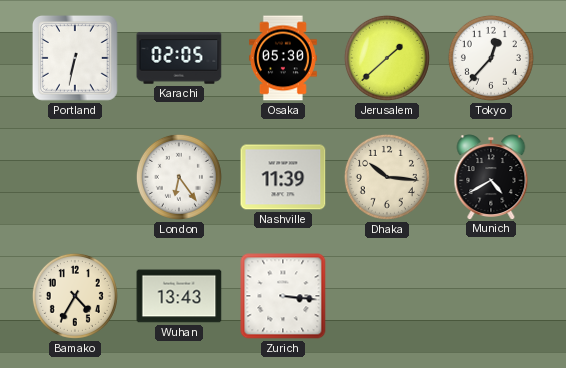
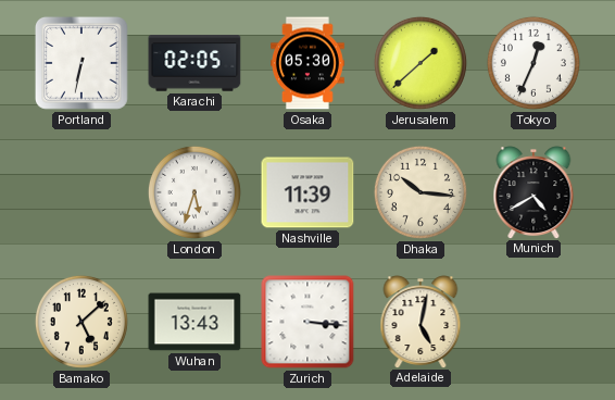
Tokyo: 12:37 -> 12:34 (534, 63)
London: 6:24 -> 5:33 (194, 192)
Bamako: 4:35 -> 5:08 (81, 322)
Adelaide: none -> 5:02 (421, 322)
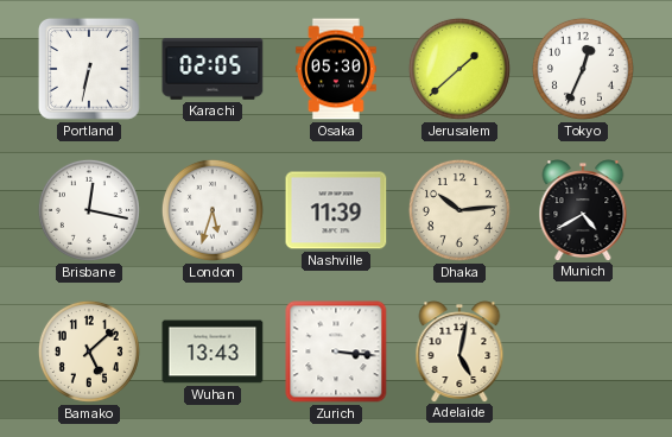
Brisbane: none -> 12:17 (89, 210)
Dhaka: 10:16 -> 10:14 (459, 210)
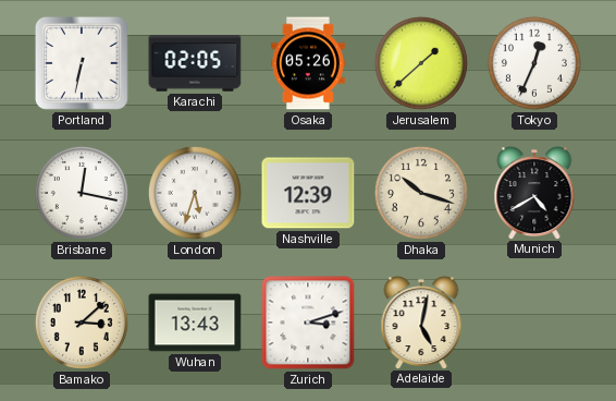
Osaka: 05:30 -> 05:26 (308, 63)
Nashville: 11:39 -> 12:39 (308, 193)
Dhaka: 10:14 -> 10:18 (421, 193)
Bamako: 5:08 -> 3:08 (82, 323)
Zurich: 3:16 -> 3:12 (308, 323)
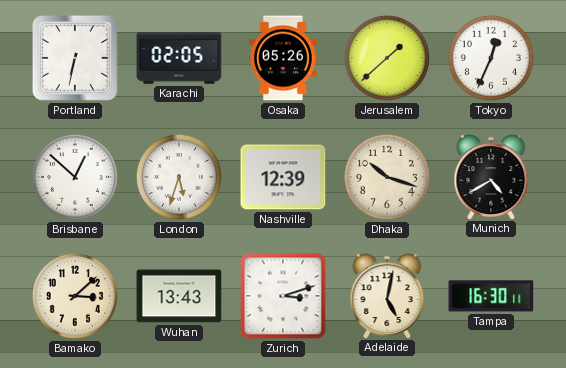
Brisbane: 12:17 -> 12:52 (75, 177)
Tampa: none -> 16:30 (491, 296)
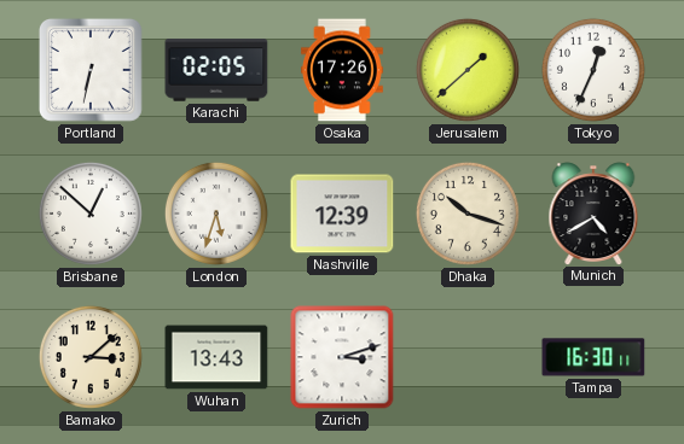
Osaka: 05:26 -> 17:26 (342, 70)
Adelaide: 5:02 -> none (387, 296)
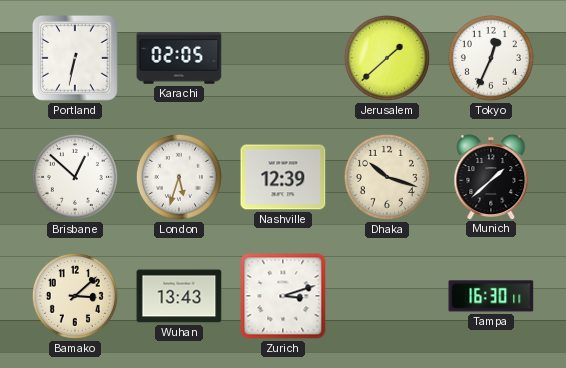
Osaka: 17:26 -> none (342, 70)
Munich: 4:40 -> 1:38 (491, 177)
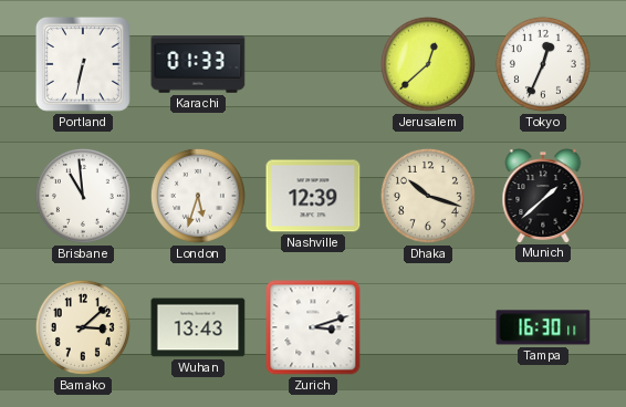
Karachi: 02:05 -> 01:33 (198, 64)
Jerusalem: 1:38 -> 12:38 (428, 64)
Brisbane: 12:52 -> 10:59 (83, 196)
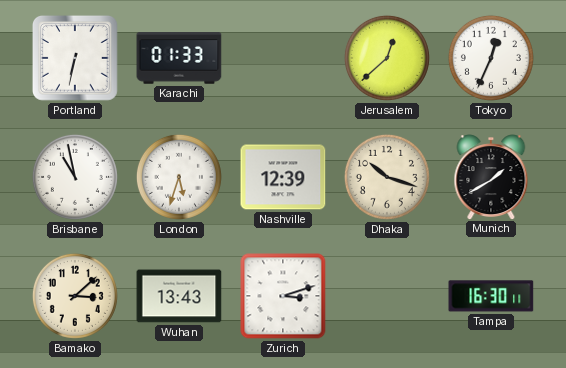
Brisbane: 10:59 -> 10:58 (75, 177)
Munich: 1:38 -> 1:40 (491, 177)
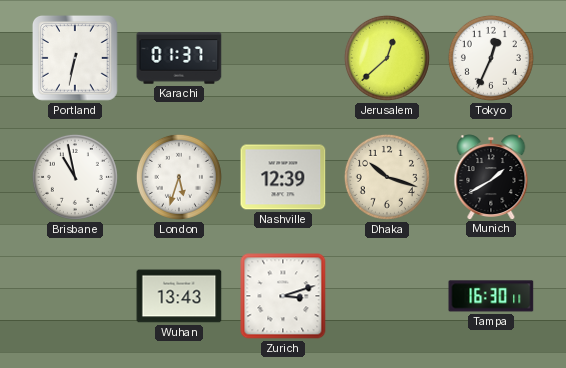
Karachi: 01:33 -> 01:37 (179, 58)
Bamako: 3:08 -> none (75, 296)
